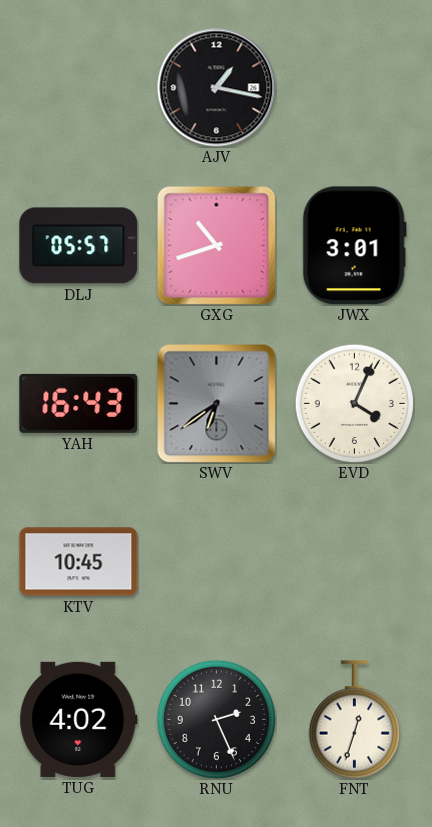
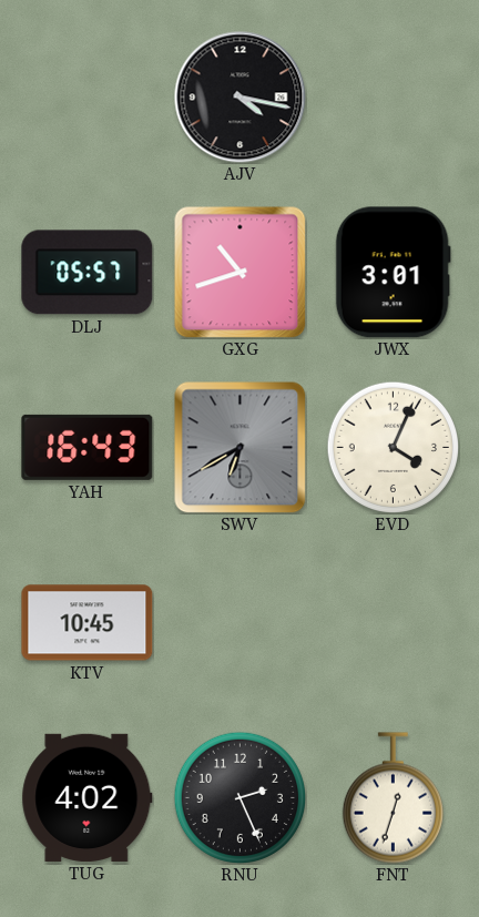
AJV: 1:17 -> 4:17 (241, 98)
SWV: 6:39 -> 6:40 (239, 447)
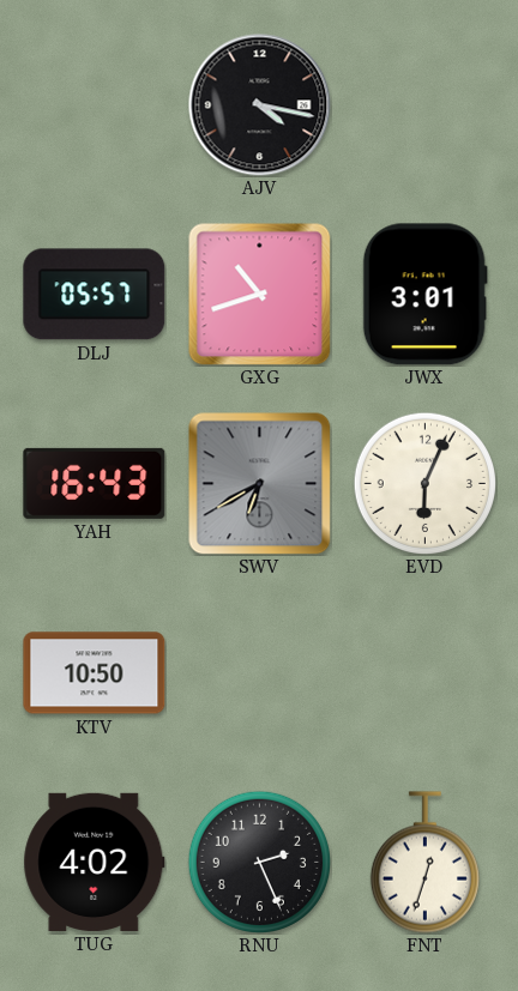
EVD: 4:04 -> 6:04 (424, 483)
KTV: 10:45 -> 10:50 (95, 673)
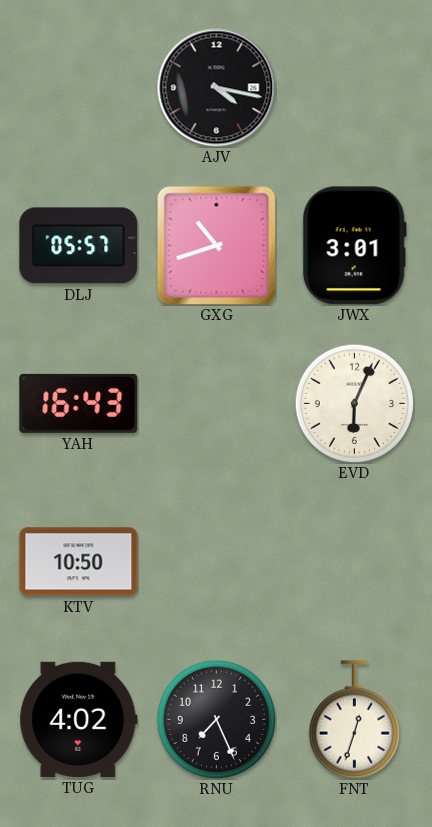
SWV: 6:40 -> none (259, 483)
RNU: 2:26 -> 7:26 (216, 719)
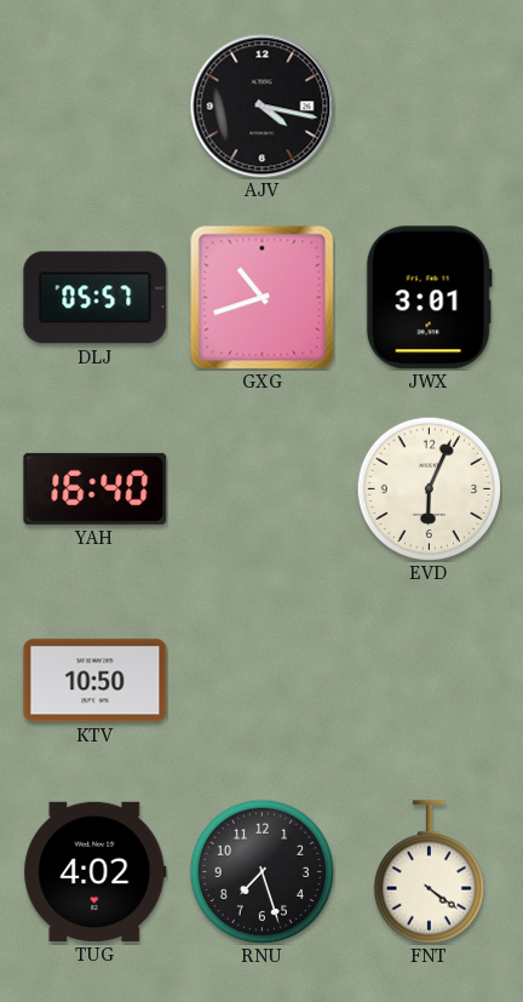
YAH: 16:43 -> 16:40 (96, 488)
RNU: 7:26 -> 7:27 (261, 871)
FNT: 12:33 -> 4:21 (429, 872)
